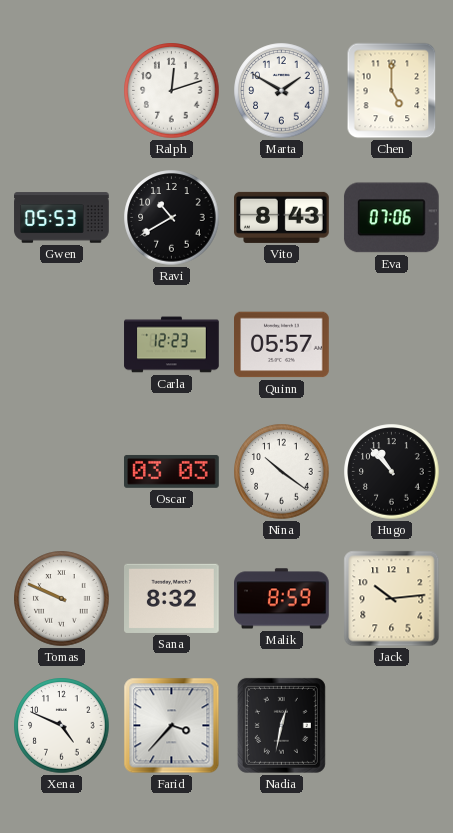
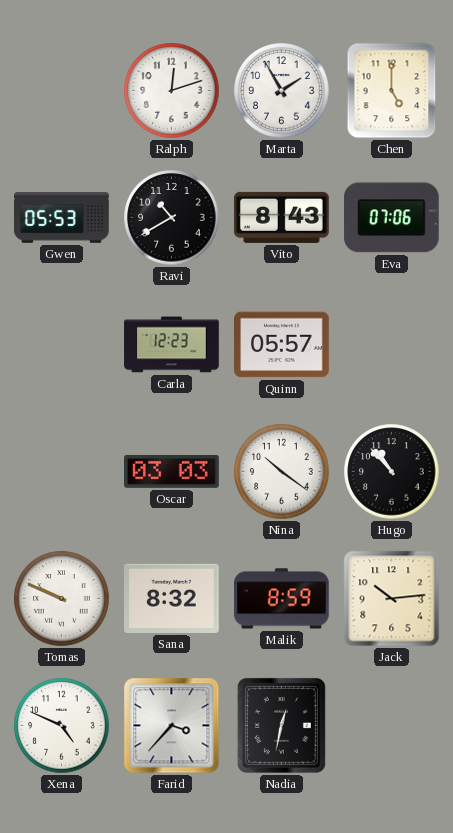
Marta: 1:50 -> 1:55 (282, 91)
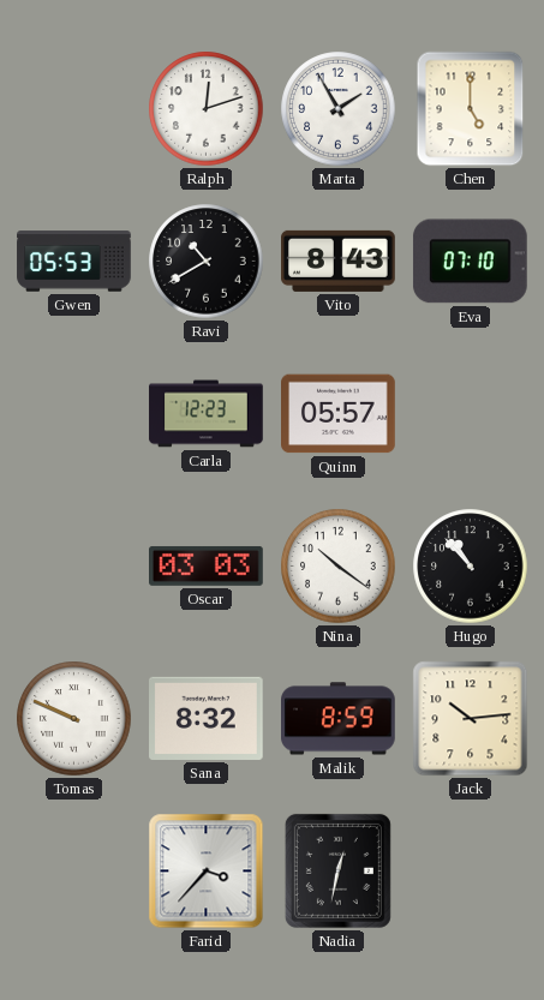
Eva: 07:06 -> 07:10 (470, 262)
Xena: 4:49 -> none (62, 726)
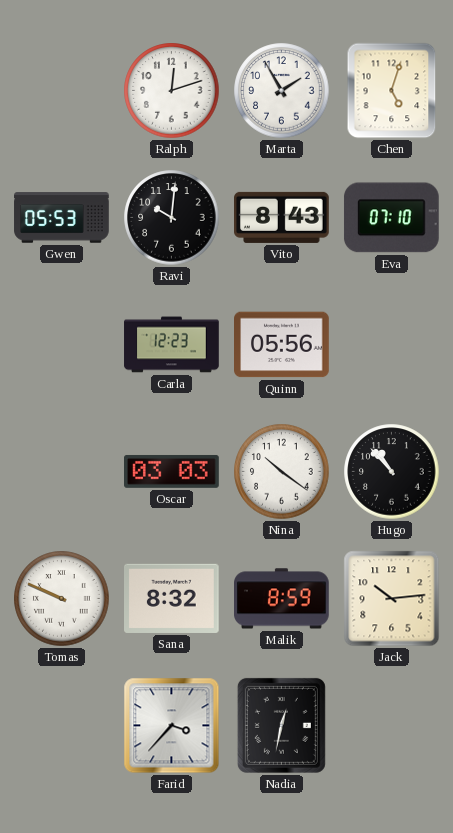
Chen: 5:00 -> 5:03 (392, 91)
Ravi: 10:40 -> 10:01 (172, 218)
Quinn: 05:57 -> 05:56 (282, 345)
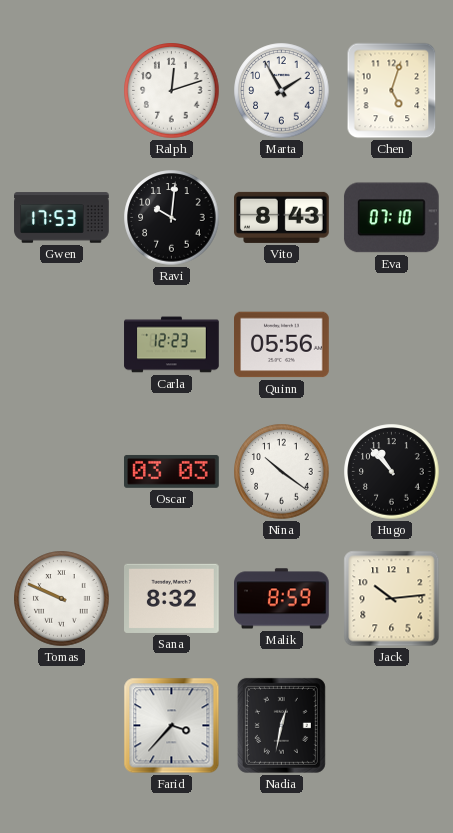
Gwen: 05:53 -> 17:53 (62, 218)
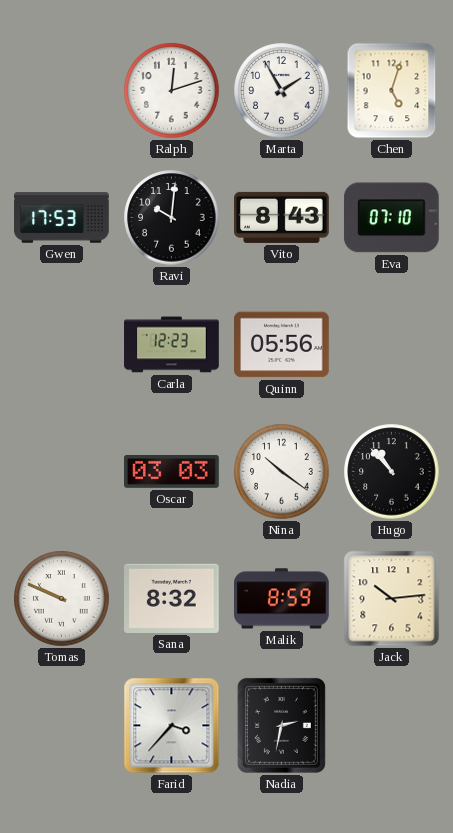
Nadia: 12:32 -> 2:32 (281, 725)
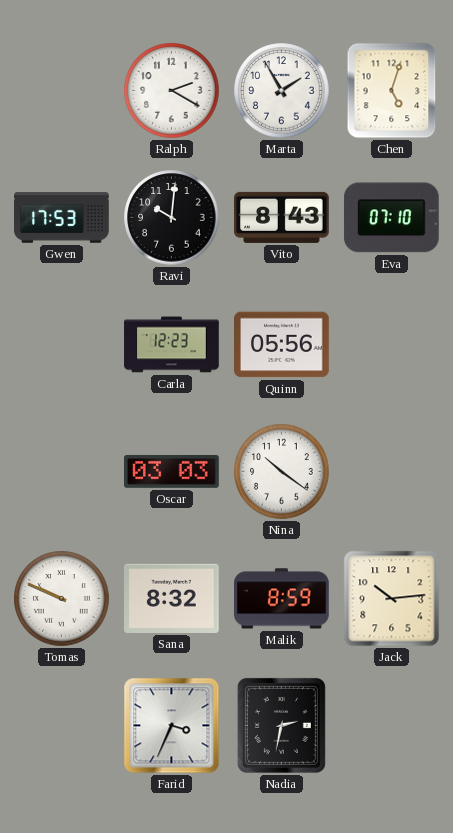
Ralph: 12:12 -> 2:20 (172, 91)
Hugo: 10:53 -> none (392, 472)
Farid: 3:37 -> 3:34 (172, 726)
